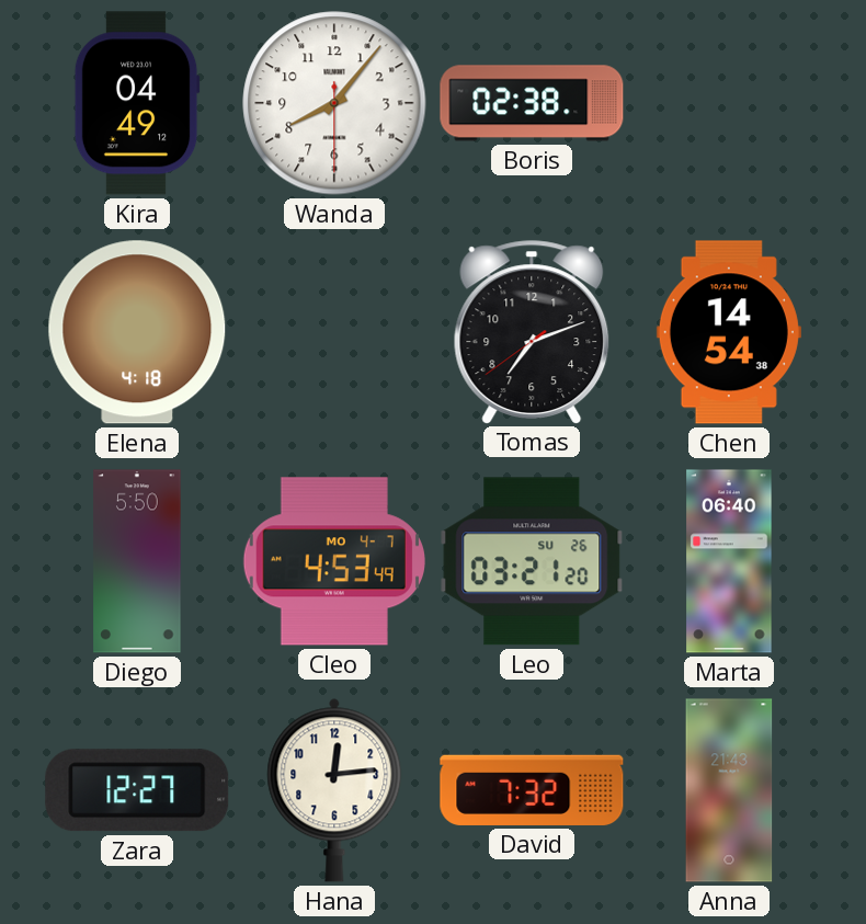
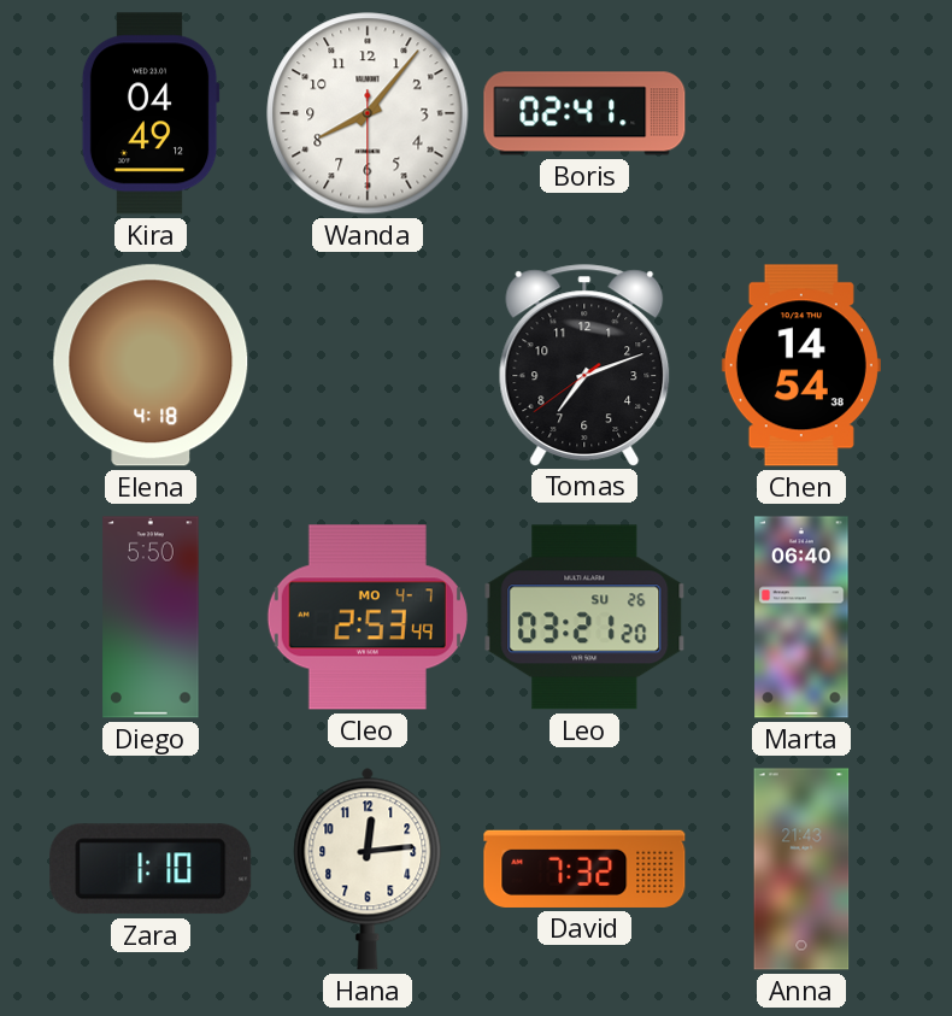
Boris: 02:38 -> 02:41 (584, 113)
Cleo: 4:53 -> 2:53 (368, 617)
Zara: 12:27 -> 1:10 (151, 869)
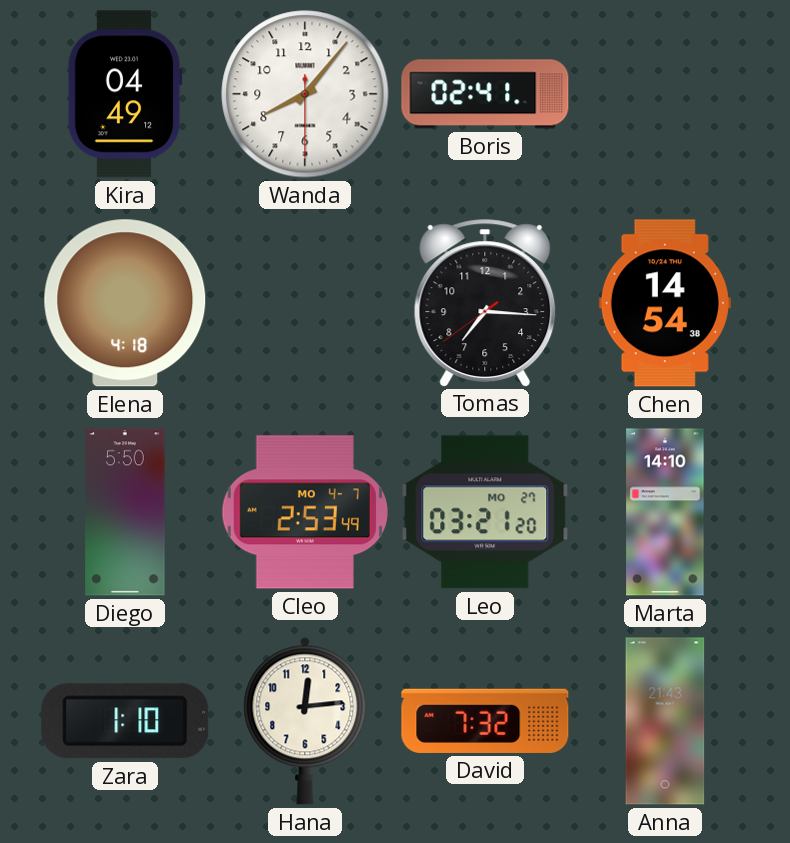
Tomas: 7:11 -> 7:15 (485, 303)
Leo date: SU 26 -> MO 27 (485, 512)
Marta: 06:40 -> 14:10 (665, 512)
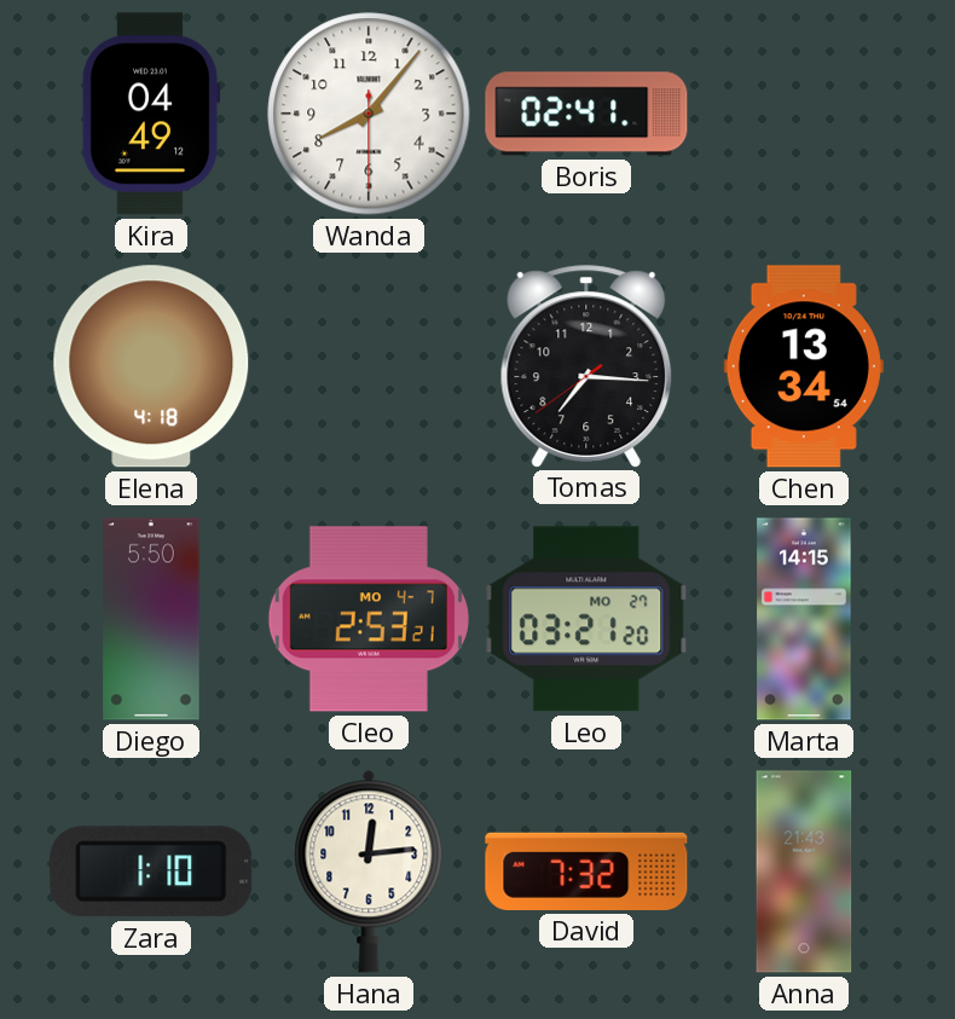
Chen: 14:54 -> 13:34 (804, 366)
Cleo: 2:53:49 -> 2:53:21 (369, 619)
Marta: 14:10 -> 14:15 (804, 619)
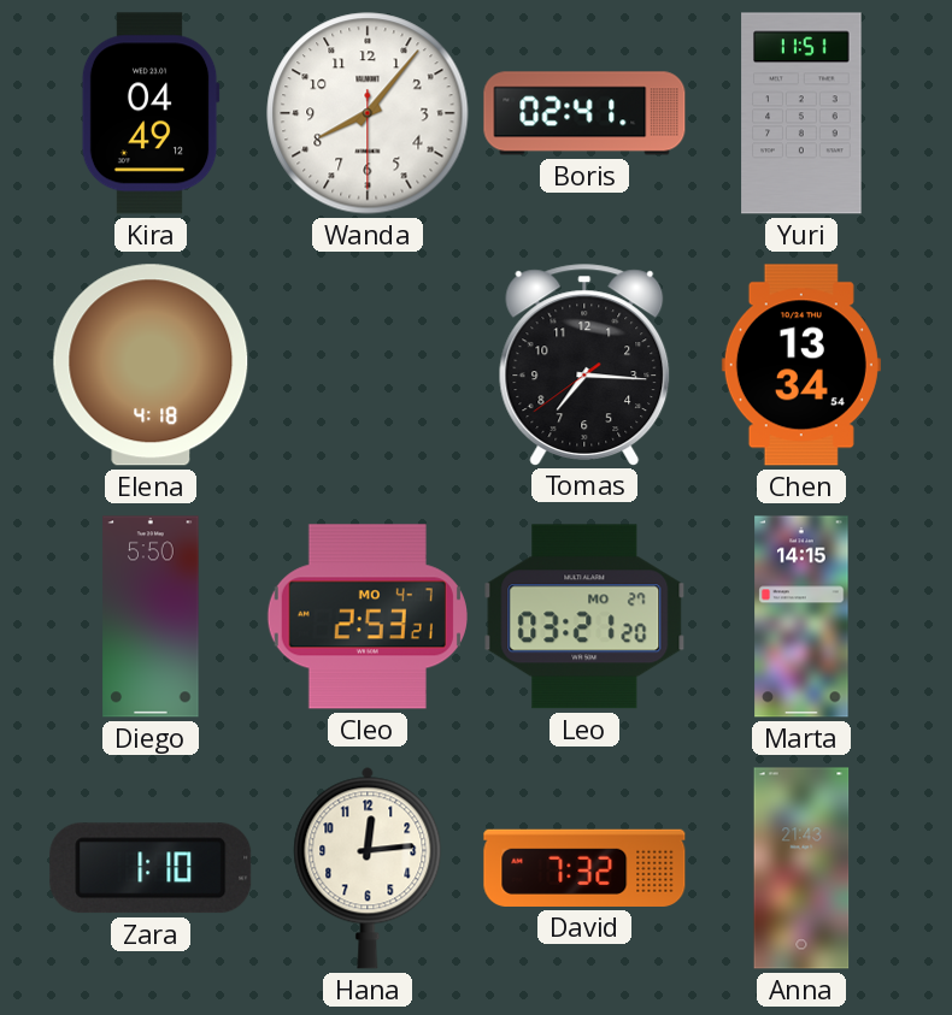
Yuri: none -> 11:51 (801, 113)
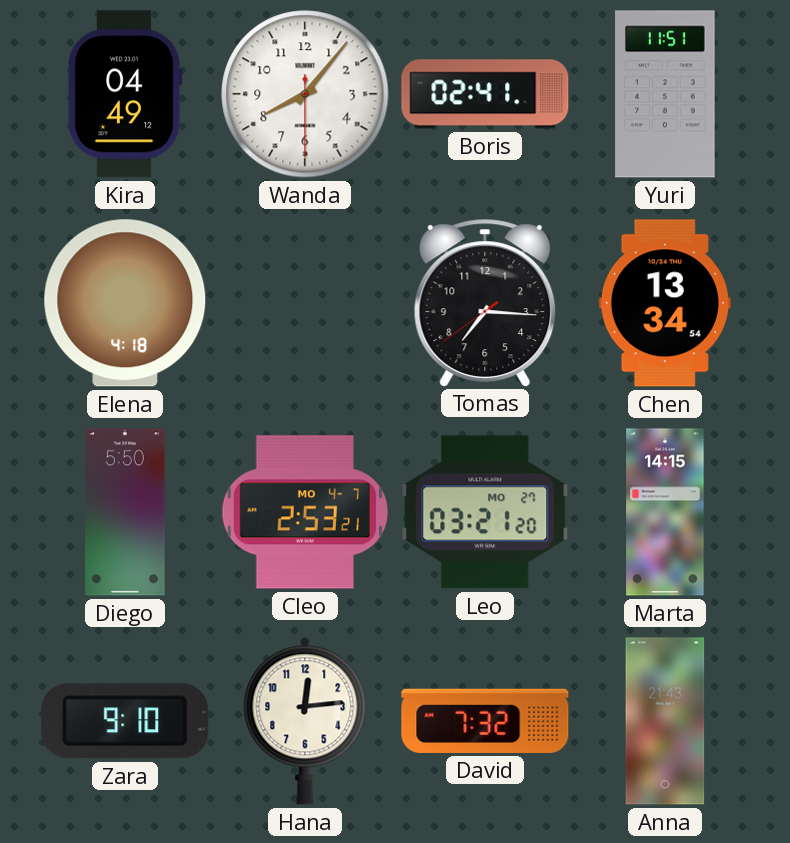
Zara: 1:10 -> 9:10 (125, 721)
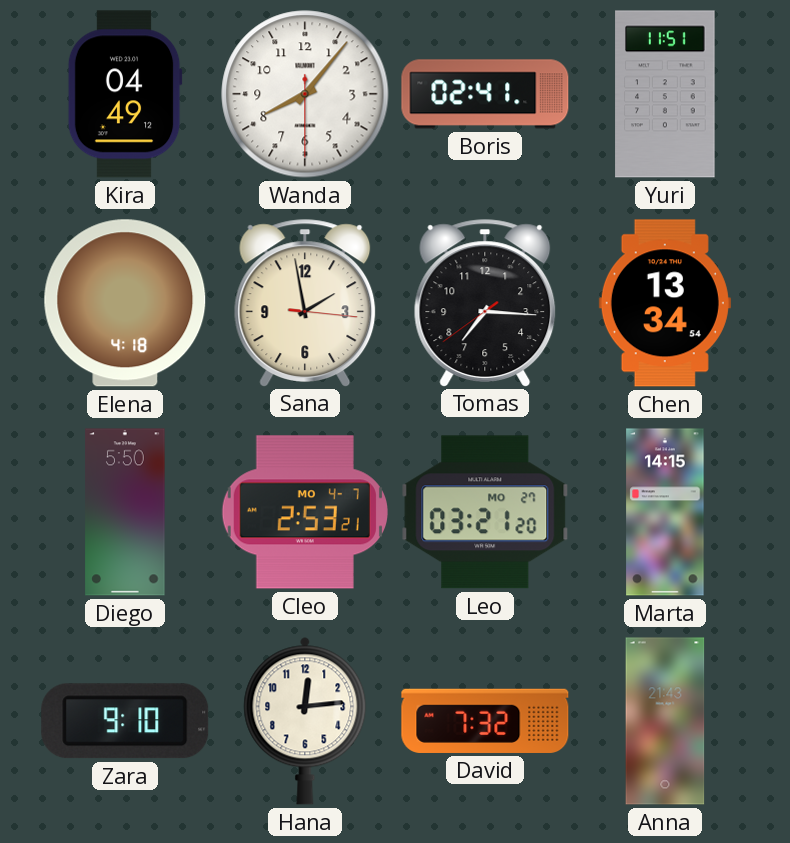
Sana: none -> 1:58 (305, 303)
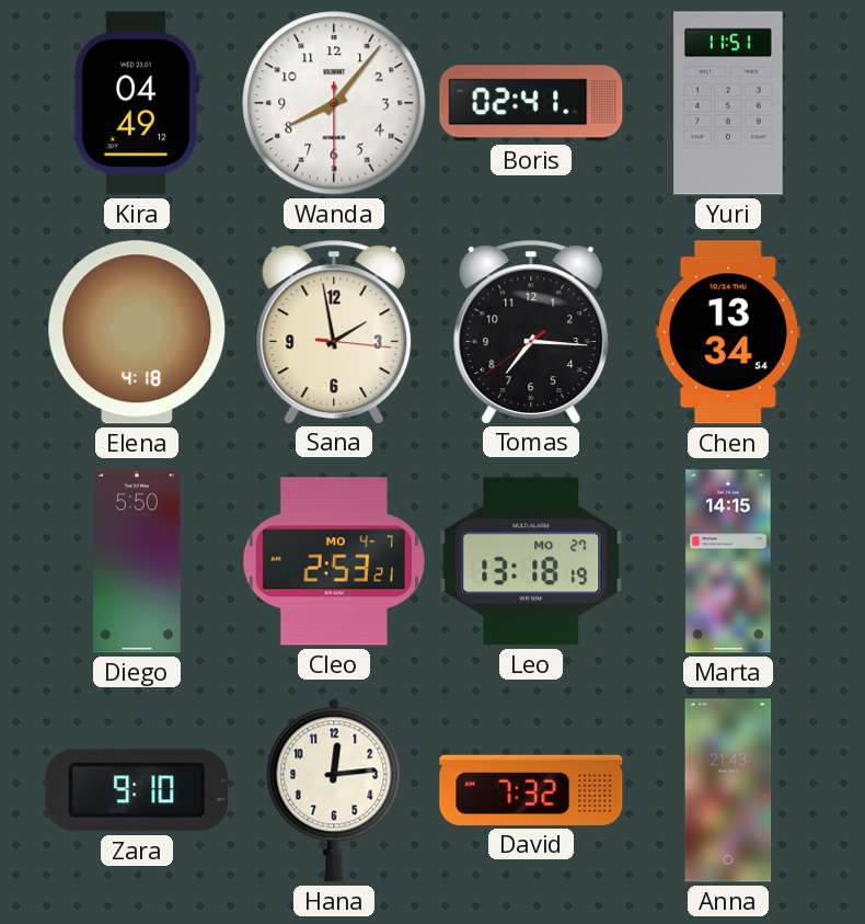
Leo: 03:21 -> 13:18 (531, 561)
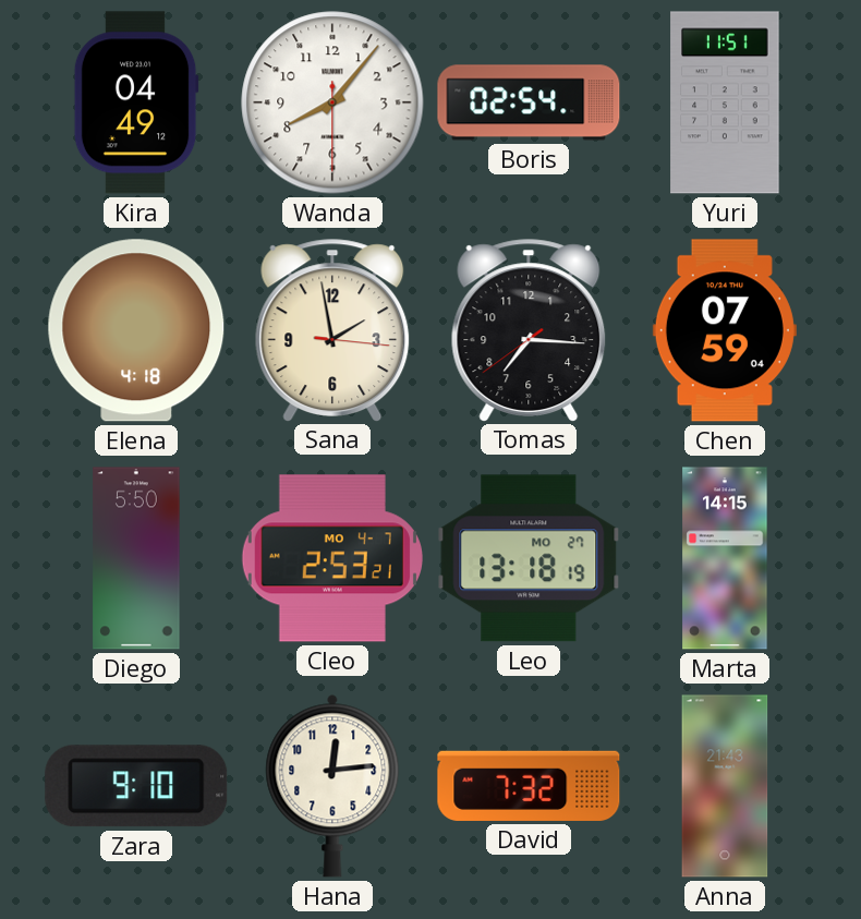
Boris: 02:41 -> 02:54 (529, 102)
Chen: 13:34 -> 07:59 (725, 330)
